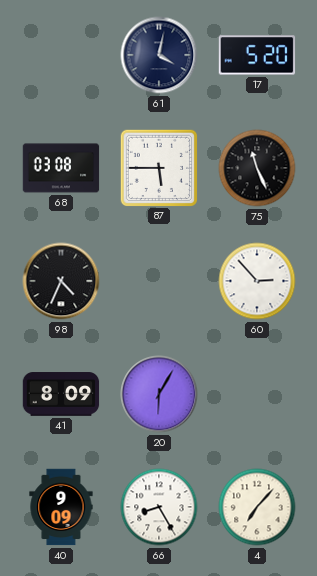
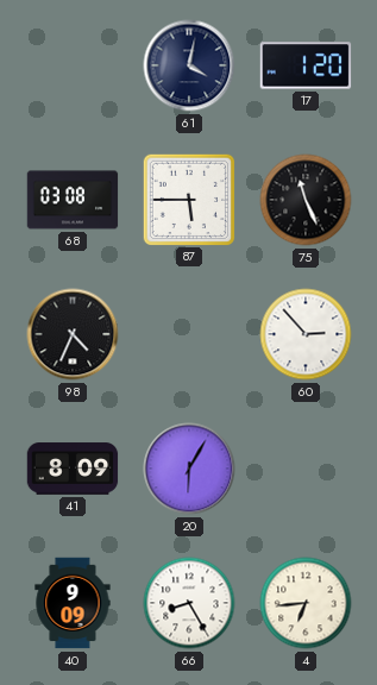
17: 5:20 -> 1:20 (306, 65)
4: 7:07 -> 6:44 (306, 603)
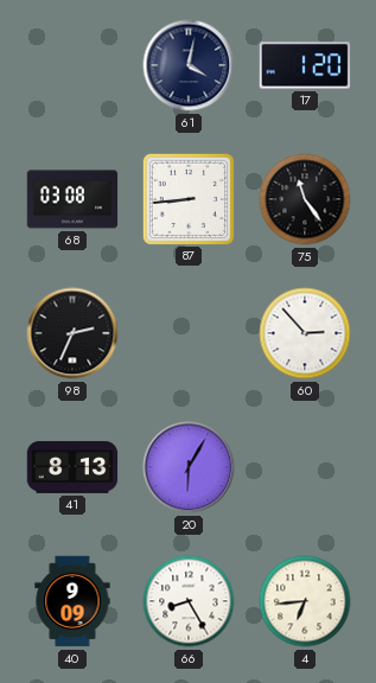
87: 5:45 -> 8:44 (187, 198)
75: 11:26 -> 11:24 (305, 199)
98: 4:34 -> 2:34 (72, 333)
41: 8:09 -> 8:13 (72, 467)
